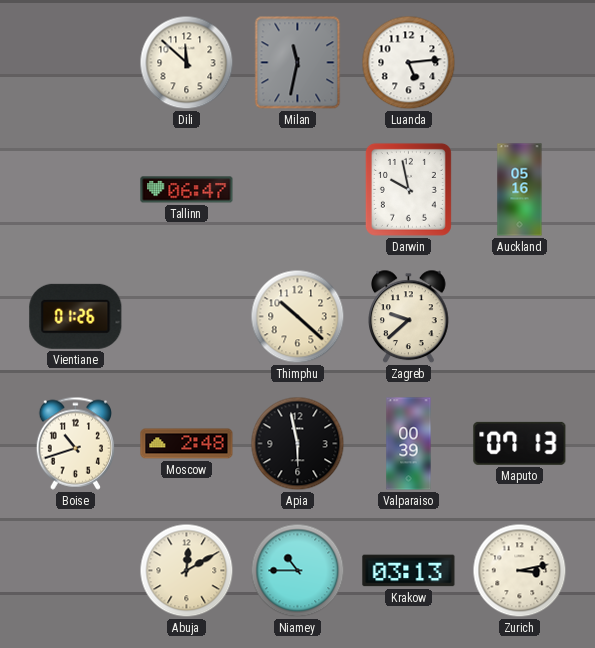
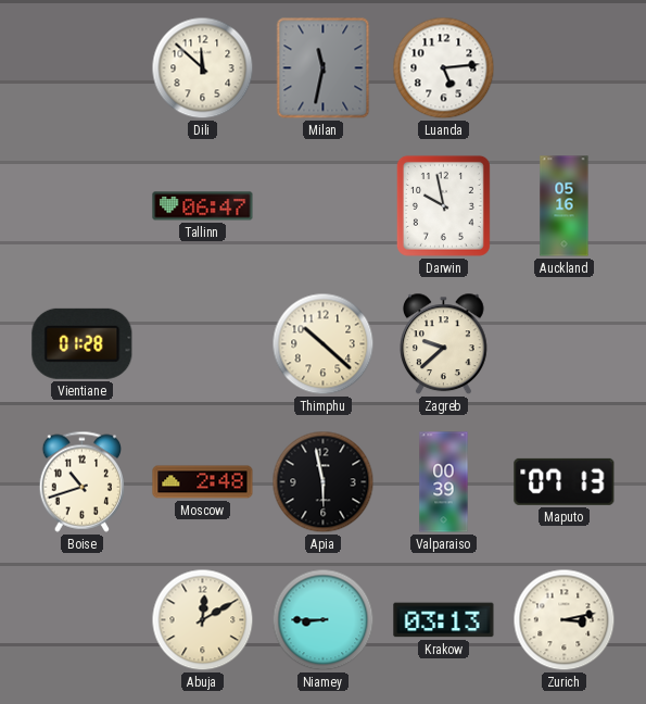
Vientiane: 01:26 -> 01:28 (83, 343)
Niamey: 10:45 -> 8:45 (324, 620)
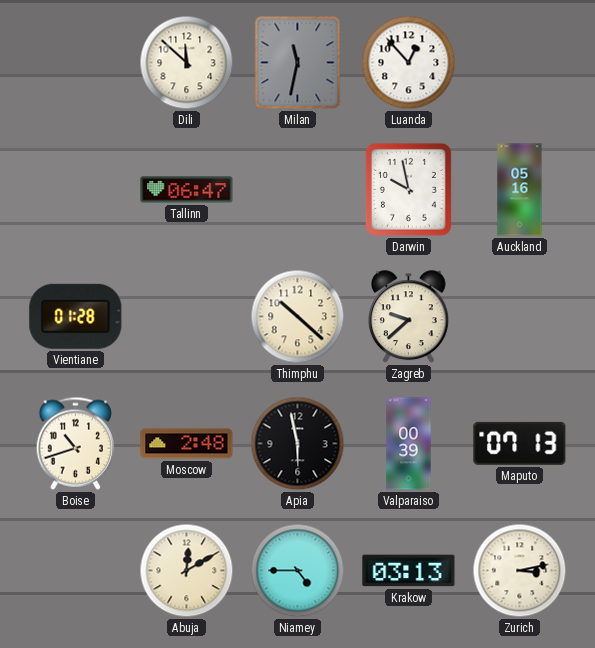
Luanda: 5:14 -> 12:53 (409, 63)
Niamey: 8:45 -> 4:45 (298, 571)
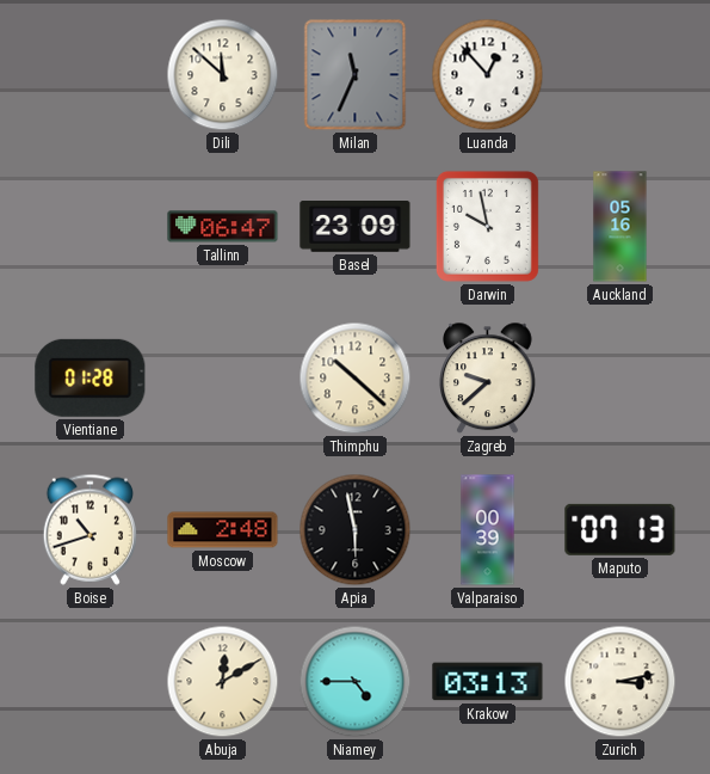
Milan: 11:32 -> 11:34 (356, 75)
Basel: none -> 23:09 (356, 227)
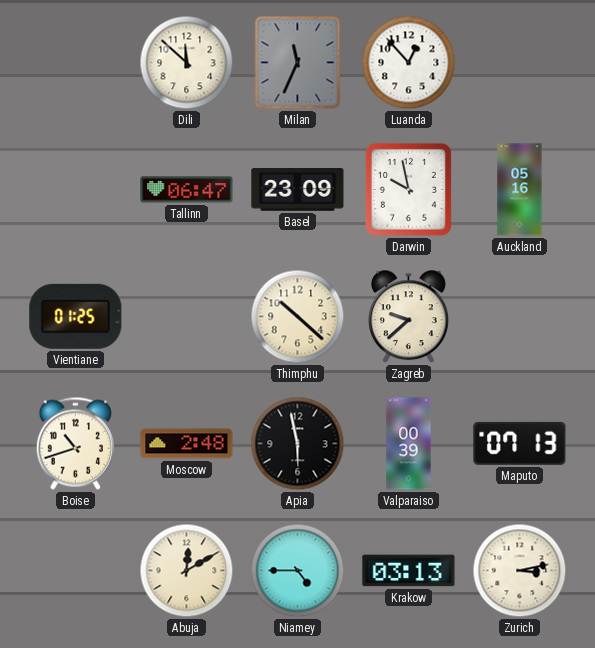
Vientiane: 01:28 -> 01:25 (76, 316)
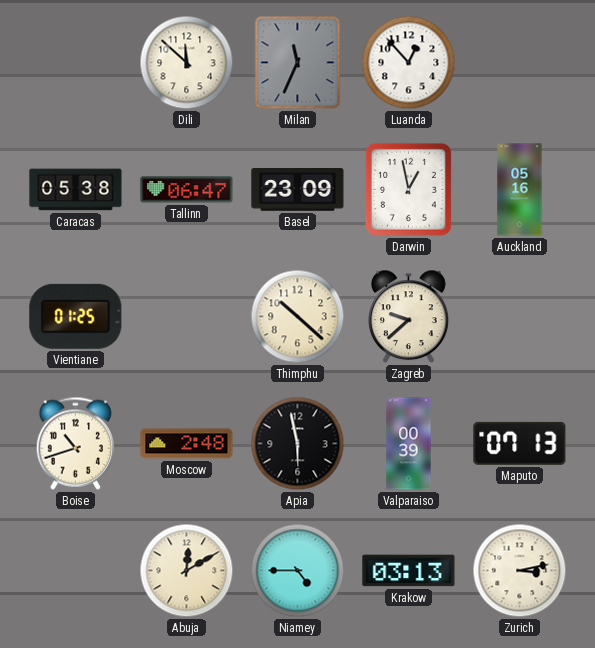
Caracas: none -> 05:38 (76, 190)
Darwin: 9:58 -> 12:58 (408, 189)
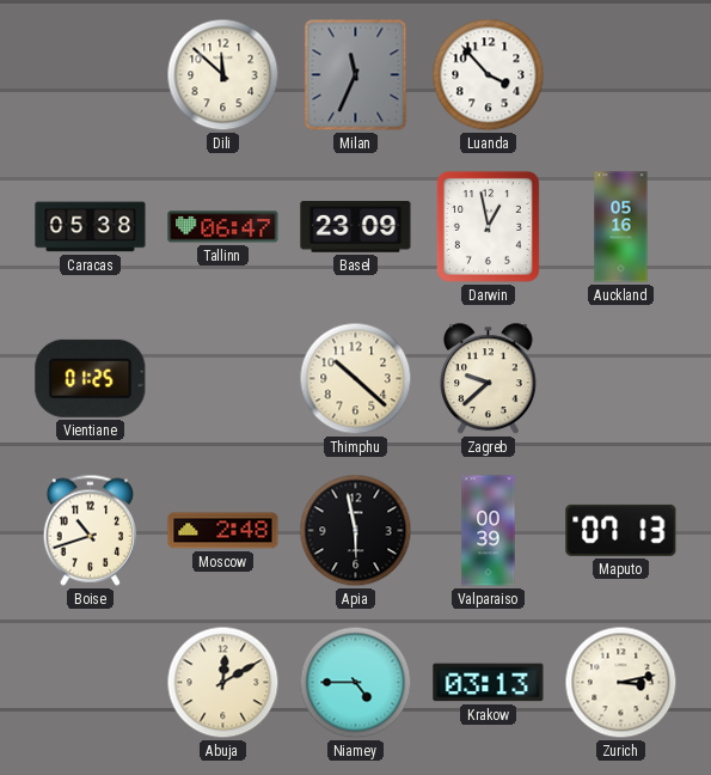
Luanda: 12:53 -> 3:53 (489, 75)
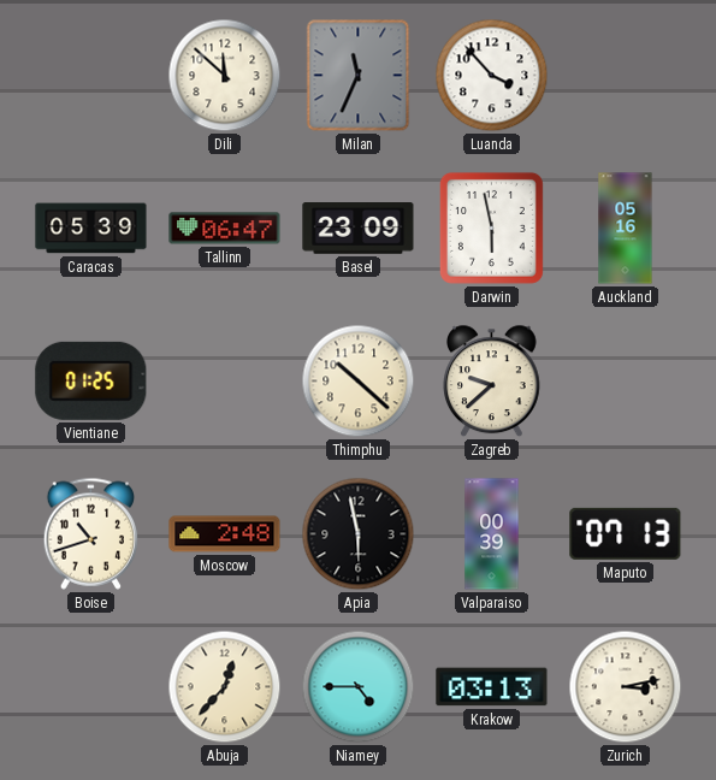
Caracas: 05:38 -> 05:39 (91, 229)
Darwin: 12:58 -> 5:58 (491, 227)
Abuja: 12:10 -> 12:37 (225, 687)
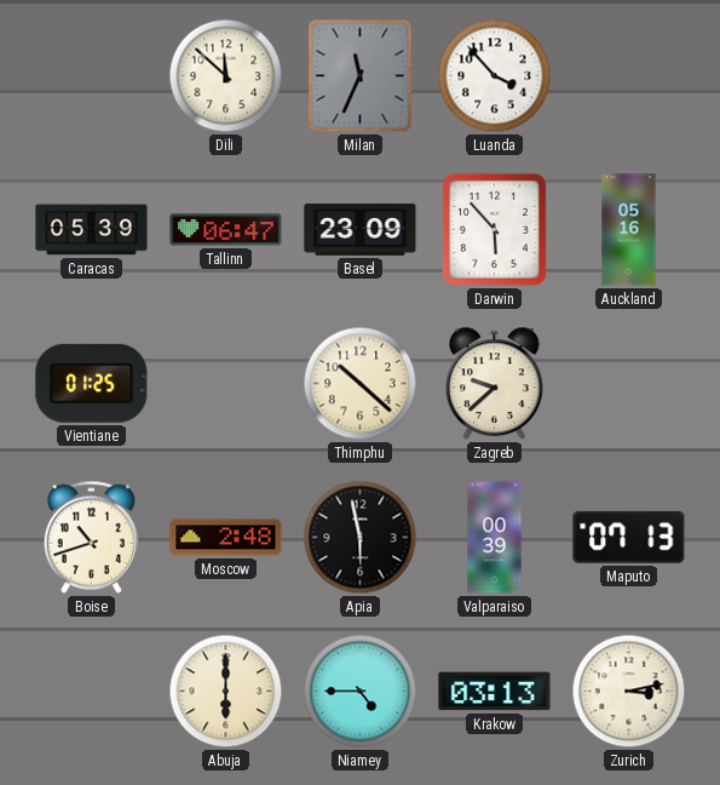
Darwin: 5:58 -> 5:53 (494, 229)
Abuja: 12:37 -> 6:00 (226, 692)
